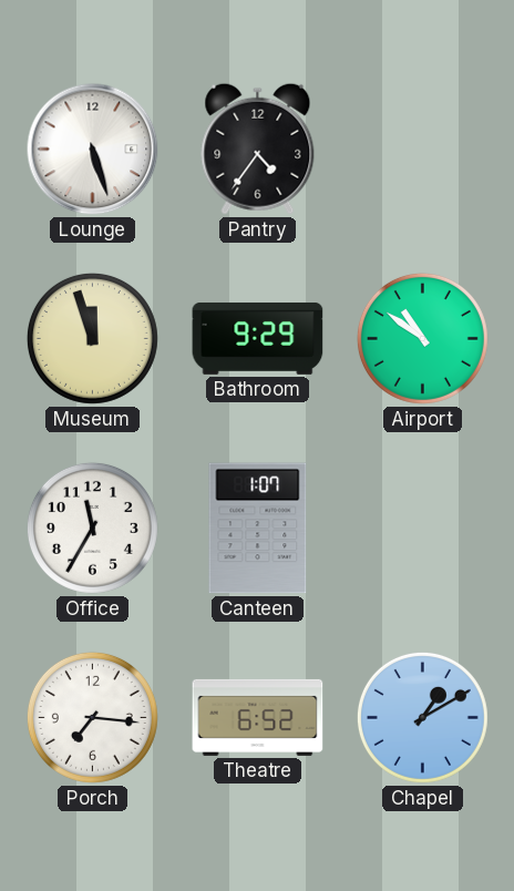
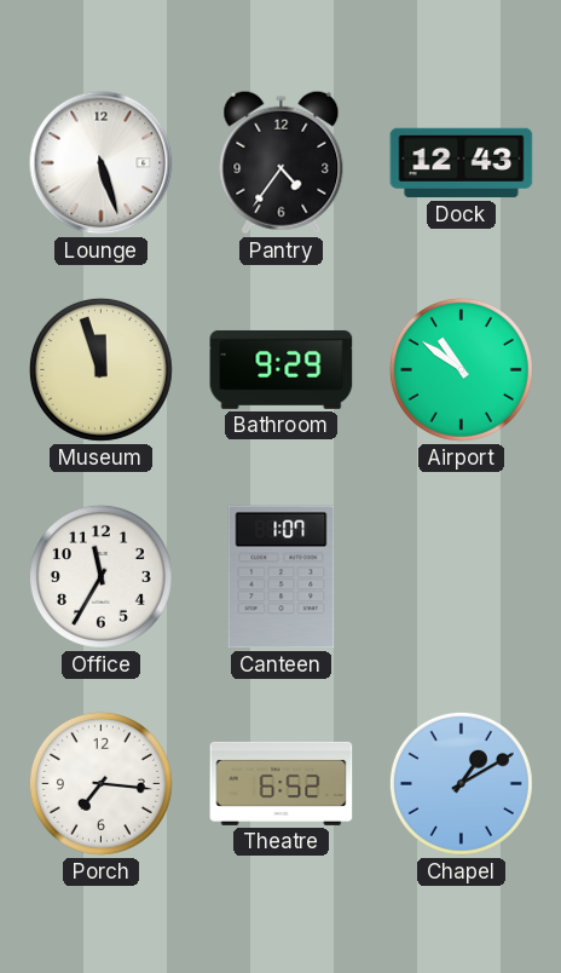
Dock: none -> 12:43 (462, 163)
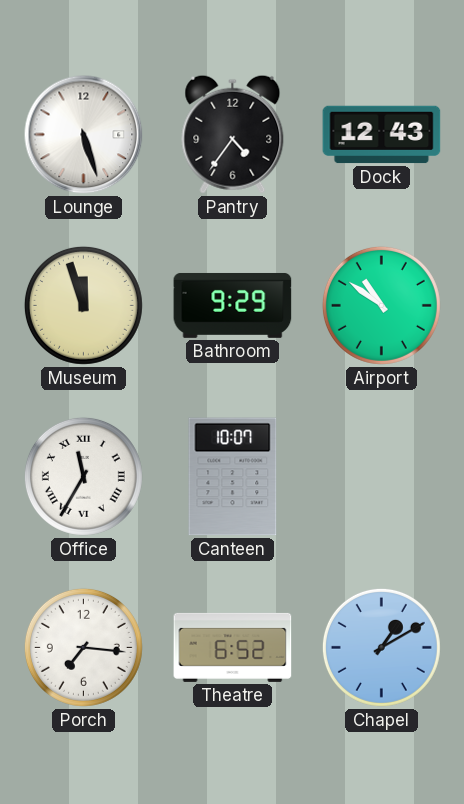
Office numerals: Arabic -> Roman (83, 476)
Canteen: 1:07 -> 10:07 (233, 477)
